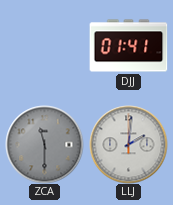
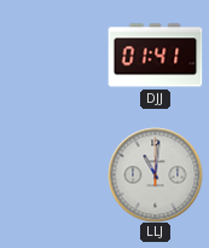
ZCA: 11:30 -> none (44, 144)
LLJ: 2:01 -> 11:01 (155, 174)
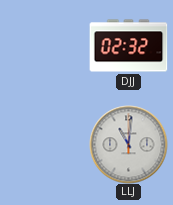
DJJ: 01:41 -> 02:32 (128, 46)
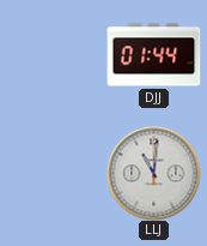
DJJ: 02:32 -> 01:44 (153, 55)
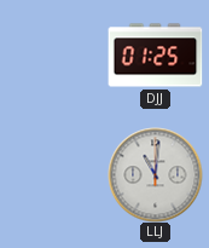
DJJ: 01:44 -> 01:25 (155, 56)
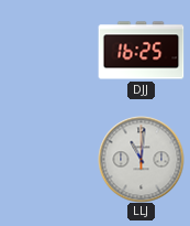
DJJ: 01:25 -> 16:25 (141, 51)
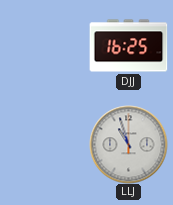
LLJ: 11:01 -> 10:57 (128, 144)
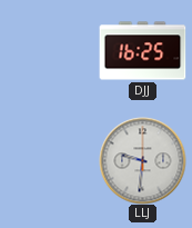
LLJ: 10:57 -> 9:31 (142, 160)
